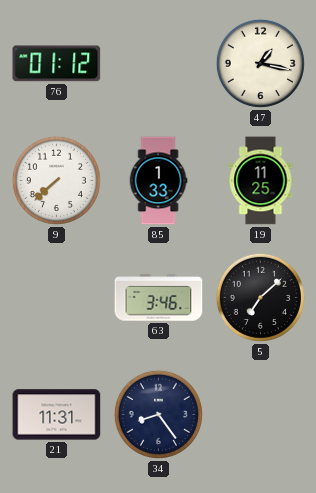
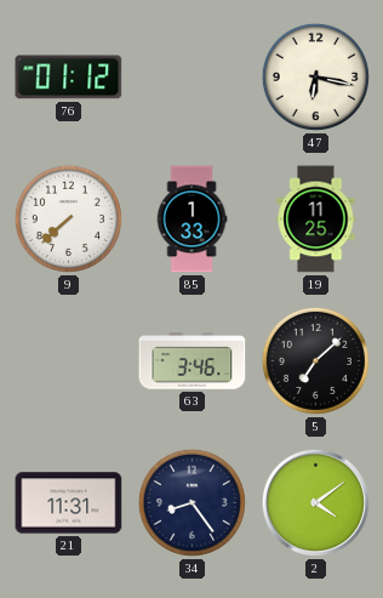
47: 1:17 -> 6:17 (315, 76)
2: none -> 4:09 (315, 502)
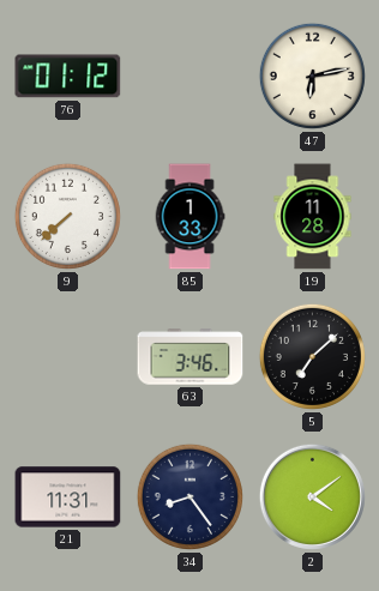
47: 6:17 -> 6:13 (312, 76)
19: 11:25 -> 11:28 (313, 217)
